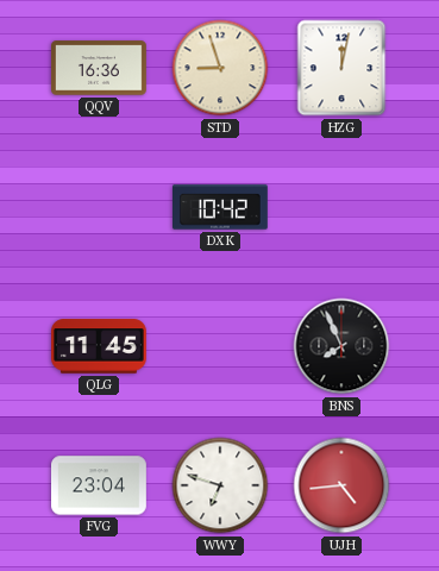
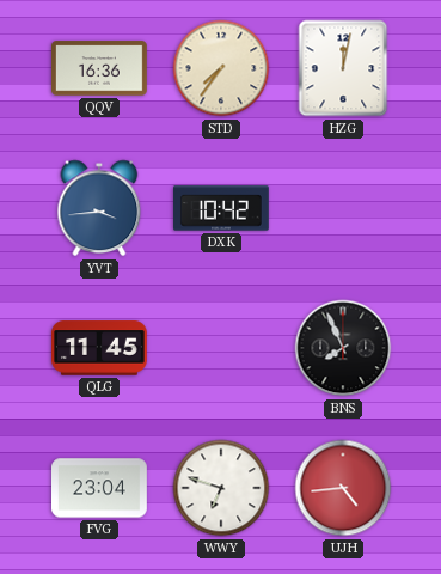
STD: 8:57 -> 7:36 (221, 68)
YVT: none -> 3:44 (99, 208)
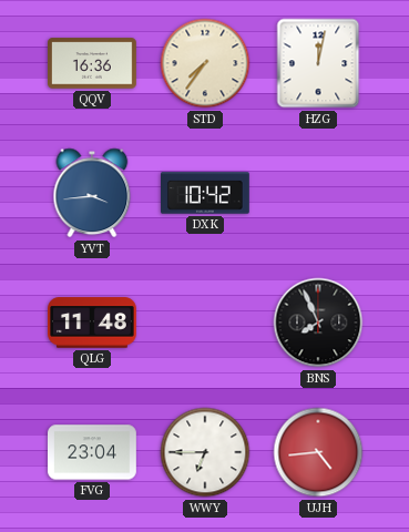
QLG: 11:45 -> 11:48 (93, 323)
WWY: 6:48 -> 6:45 (205, 452)
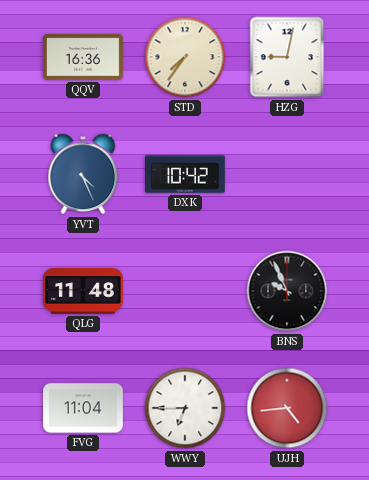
HZG: 12:02 -> 9:02 (287, 57)
YVT: 3:44 -> 4:26 (83, 174)
BNS: 7:56 -> 9:56 (287, 291)
FVG: 23:04 -> 11:04 (84, 408)
